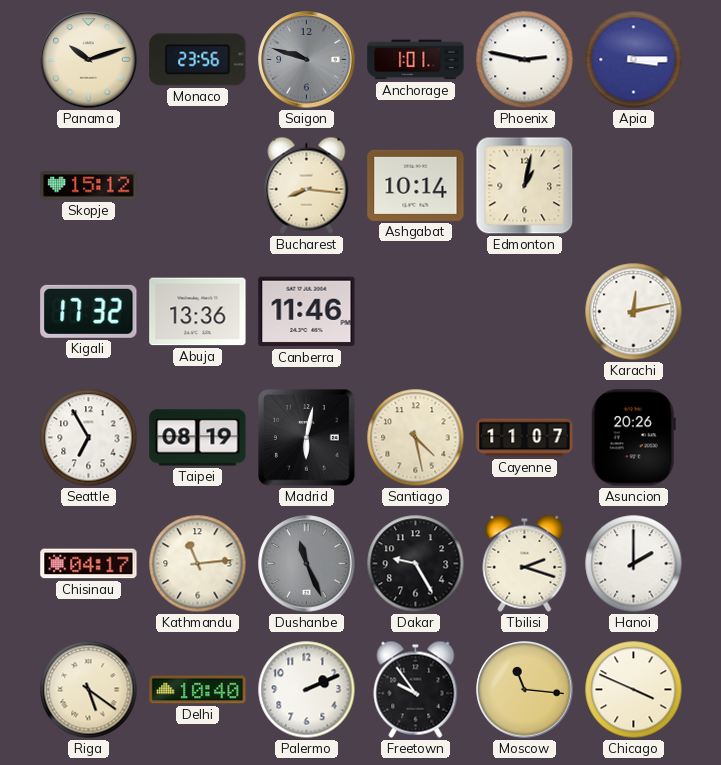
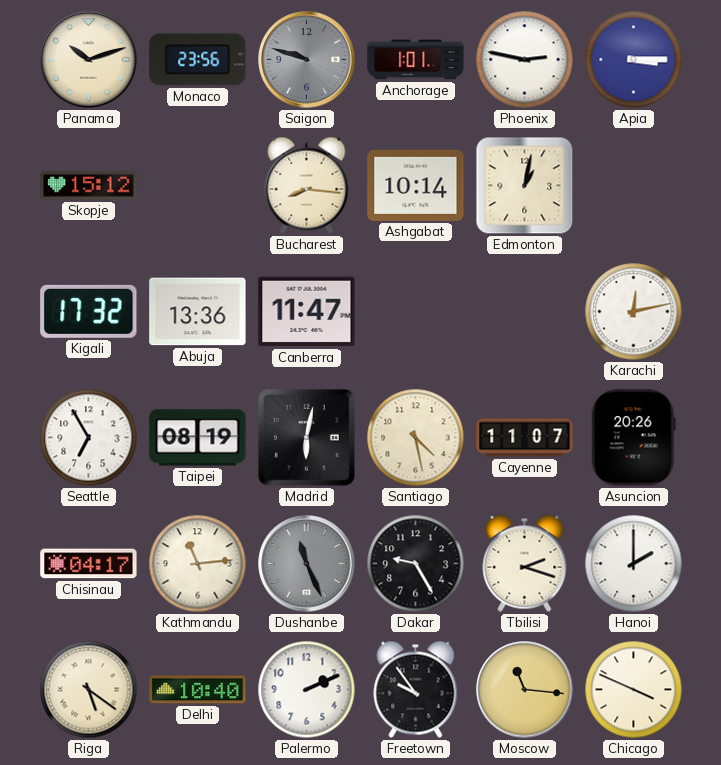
Canberra: 11:46 -> 11:47 (307, 312)
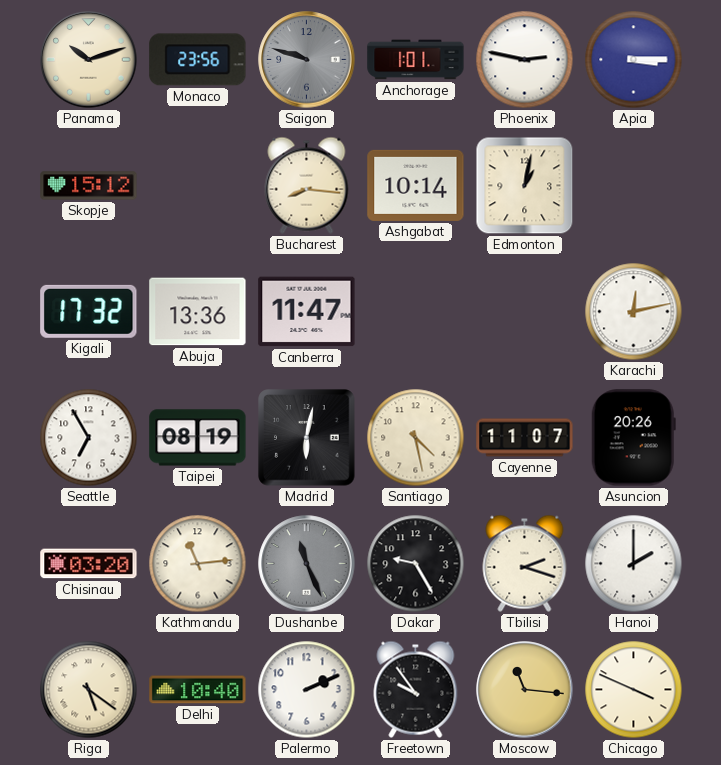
Chisinau: 04:17 -> 03:20 (89, 564)
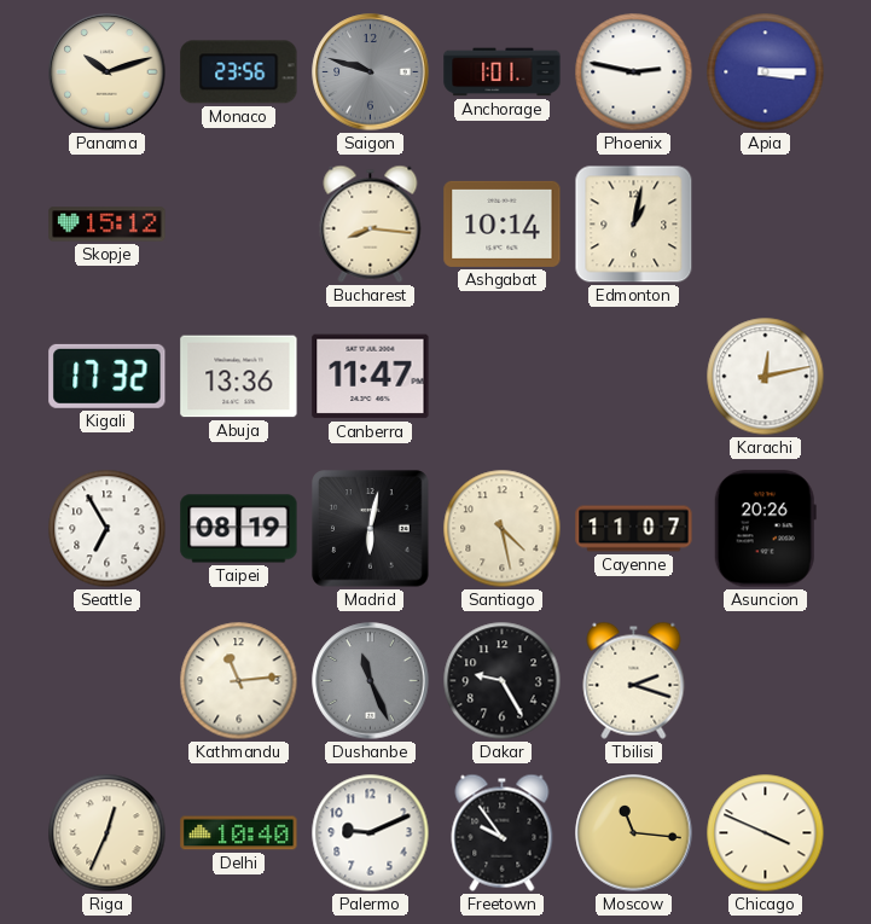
Chisinau: 03:20 -> none (89, 564)
Hanoi: 2:00 -> none (634, 564)
Riga: 5:21 -> 12:34 (108, 833)
Palermo: 2:11 -> 9:11 (371, 833)
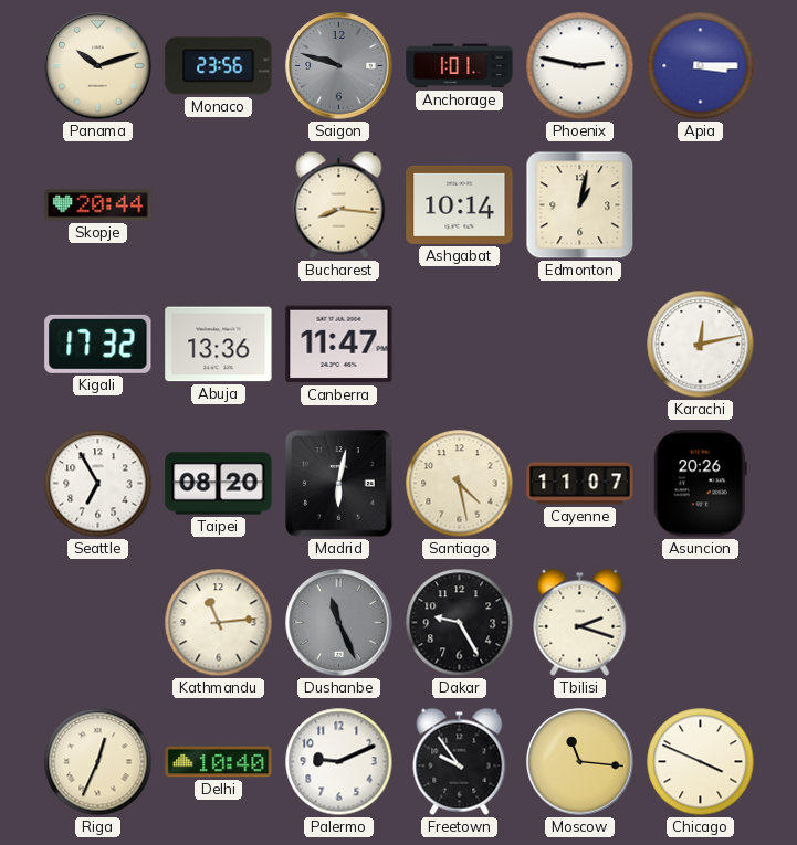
Skopje: 15:12 -> 20:44 (98, 205)
Taipei: 08:19 -> 08:20 (219, 484)
